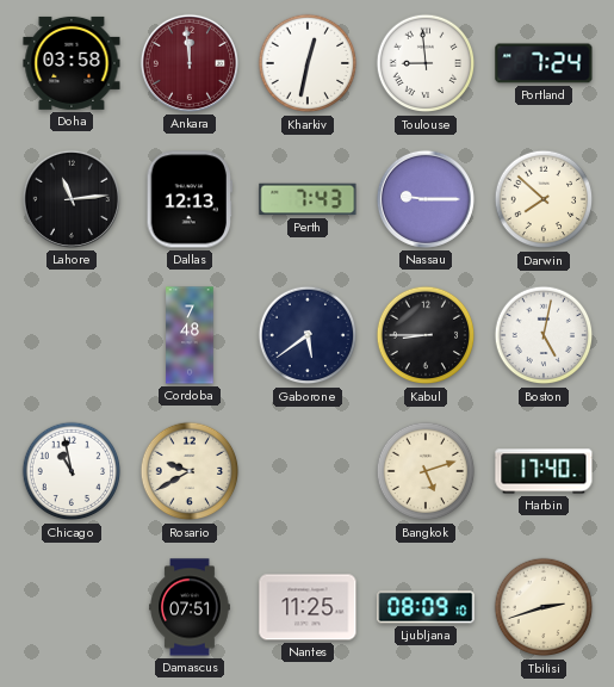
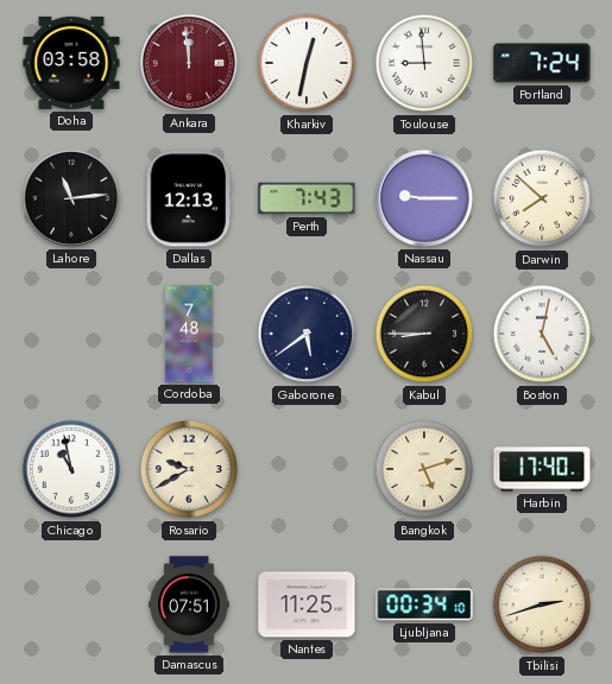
Ljubljana: 08:09 -> 00:34 (424, 604)
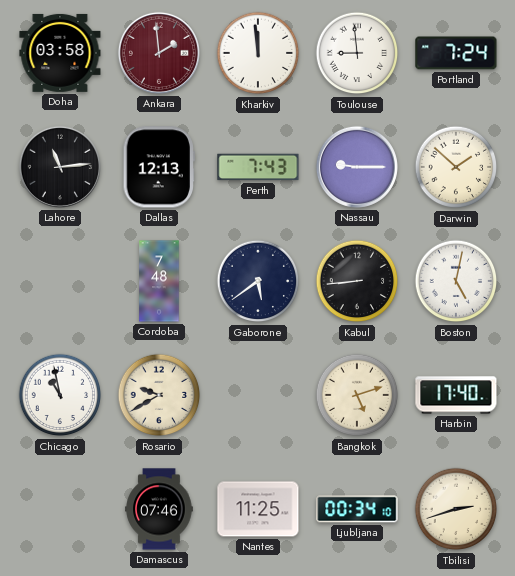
Ankara: 11:59 -> 1:59 (159, 53)
Kharkiv: 12:32 -> 11:59 (258, 53)
Darwin: 7:52 -> 1:52 (456, 167)
Kabul: 8:45 -> 8:44 (357, 281)
Damascus: 07:51 -> 07:46 (159, 509)
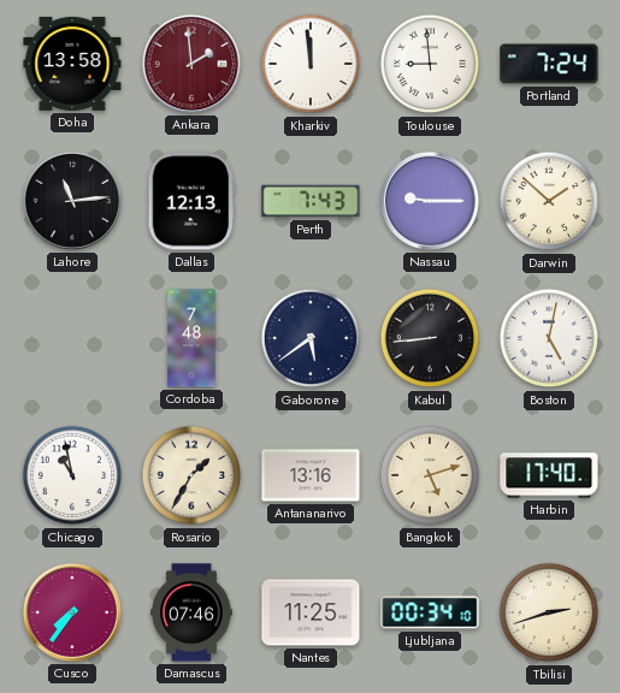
Doha: 03:58 -> 13:58 (72, 64)
Rosario: 9:40 -> 1:35 (191, 475)
Antananarivo: none -> 13:16 (311, 475)
Cusco: none -> 7:36 (72, 612)
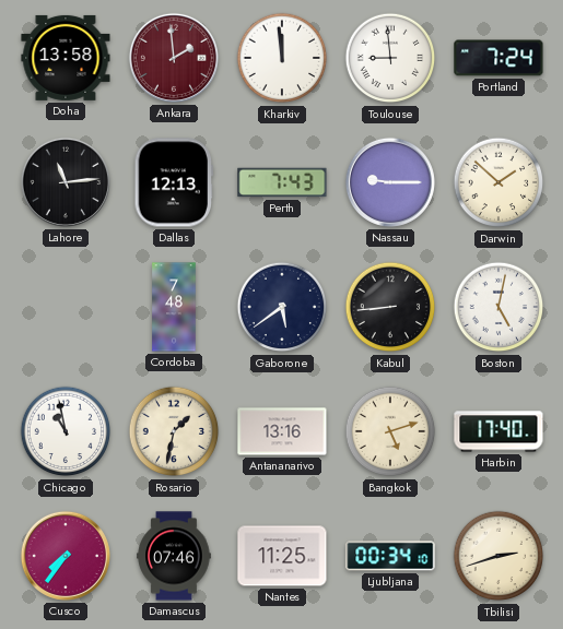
Rosario: 1:35 -> 1:32 (174, 431)
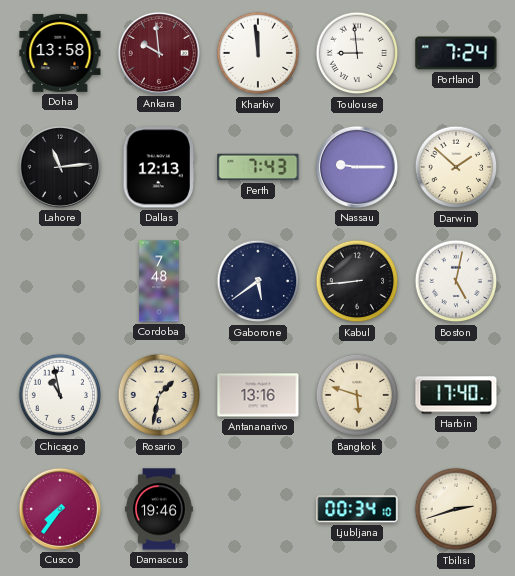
Ankara: 1:59 -> 9:59 (159, 53)
Bangkok: 5:12 -> 5:48 (357, 395)
Damascus: 07:46 -> 19:46 (159, 509)
Nantes: 11:25 -> none (282, 556)
